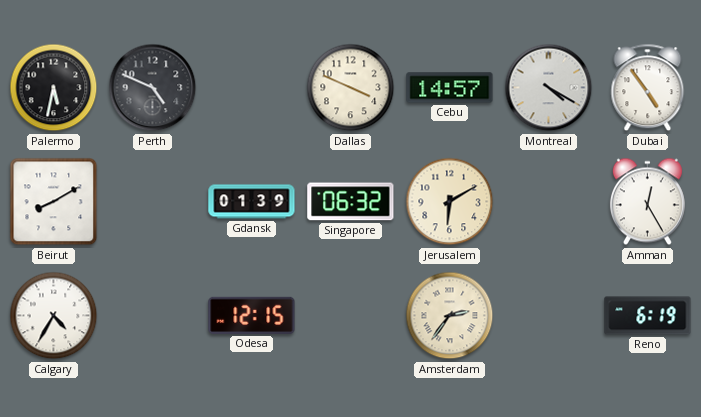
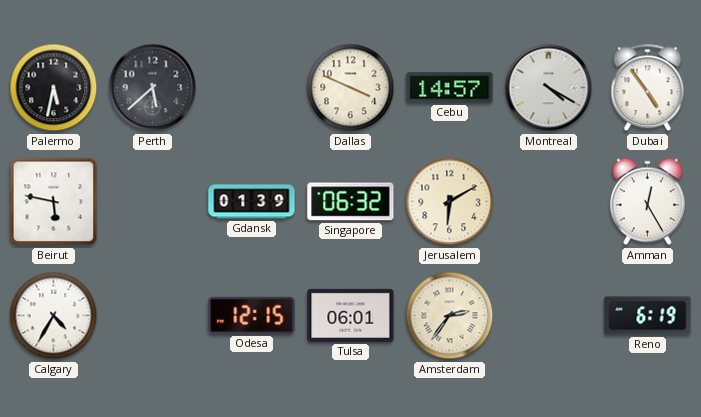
Perth: 4:49 -> 5:38 (153, 88)
Beirut: 8:10 -> 5:47 (54, 202)
Tulsa: none -> 06:01 (351, 315)
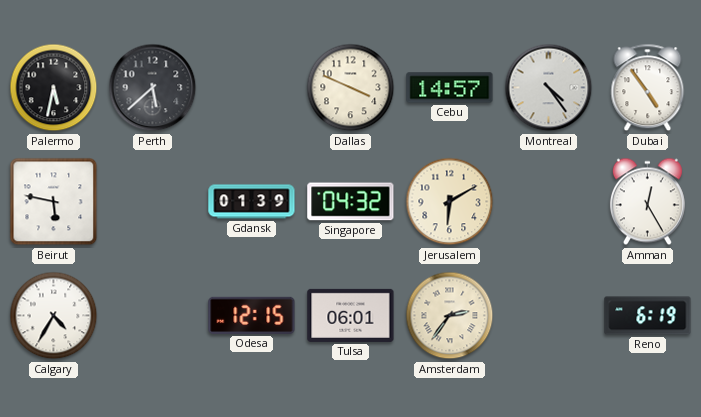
Montreal: 4:20 -> 4:24 (549, 88)
Singapore: 06:32 -> 04:32 (351, 202)
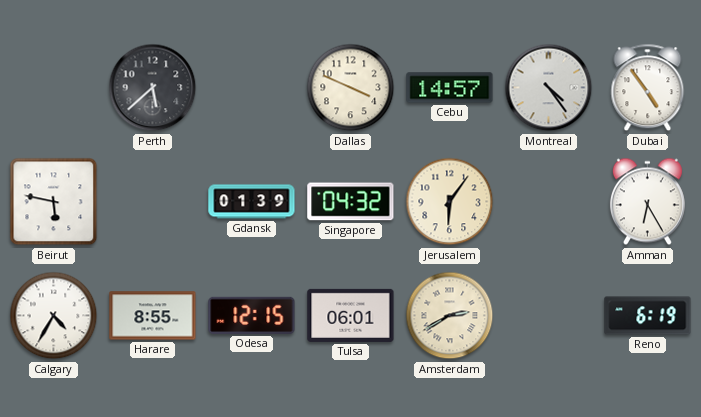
Palermo: 5:32 -> none (54, 88)
Jerusalem: 6:10 -> 6:06 (450, 202)
Amman: 12:25 -> 6:25 (647, 202)
Harare: none -> 8:55 (153, 316)
Amsterdam: 2:36 -> 2:40 (450, 316)
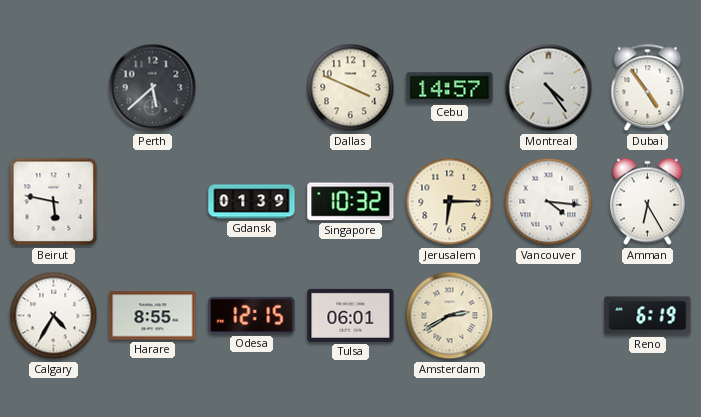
Singapore: 04:32 -> 10:32 (351, 202)
Jerusalem: 6:06 -> 6:15 (450, 202)
Vancouver: none -> 4:16 (549, 202)
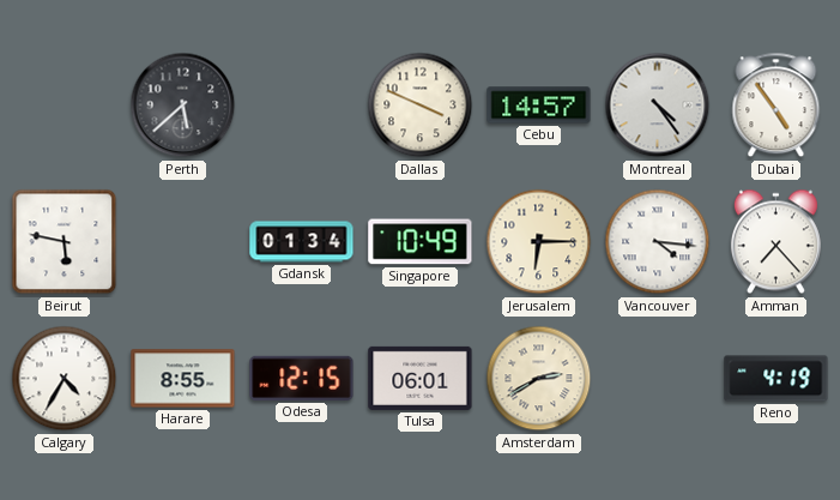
Gdansk: 01:39 -> 01:34 (302, 242)
Singapore: 10:32 -> 10:49 (421, 242)
Amman: 6:25 -> 7:23 (775, 242)
Reno: 6:19 -> 4:19 (776, 379)
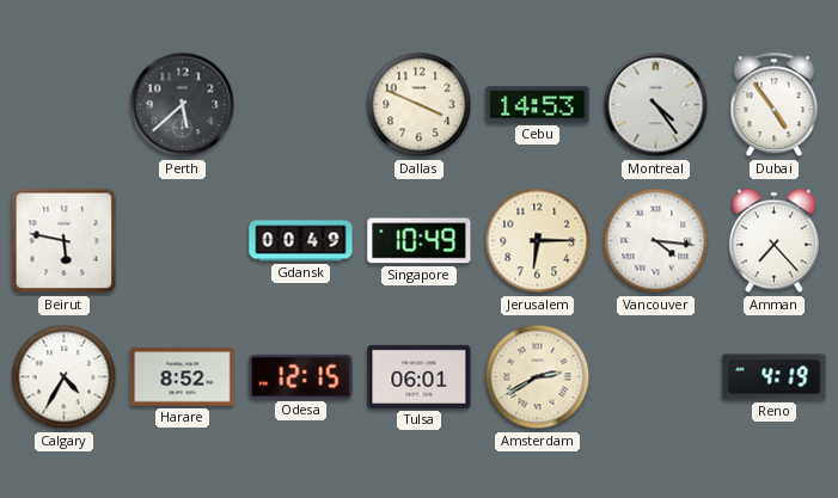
Cebu: 14:57 -> 14:53 (538, 105)
Gdansk: 01:34 -> 00:49 (301, 241)
Harare: 8:55 -> 8:52 (183, 377)
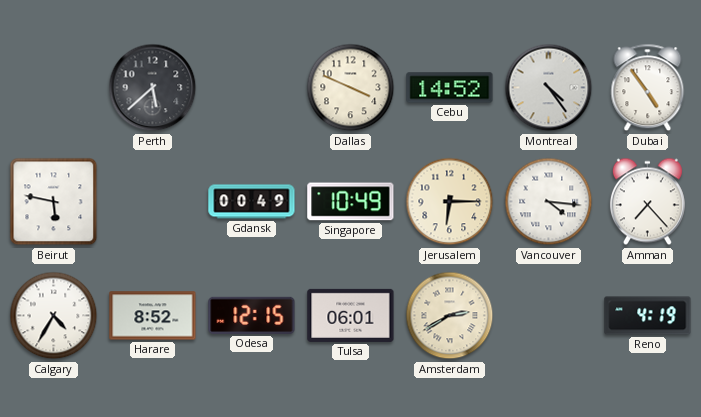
Cebu: 14:53 -> 14:52 (450, 88)
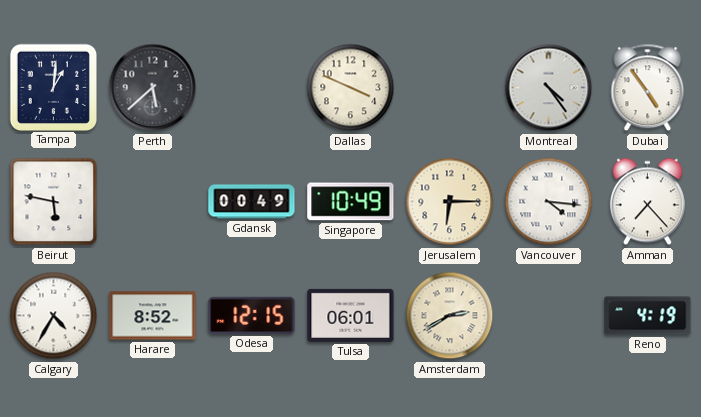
Tampa: none -> 1:01 (53, 87)
Cebu: 14:52 -> none (450, 88)
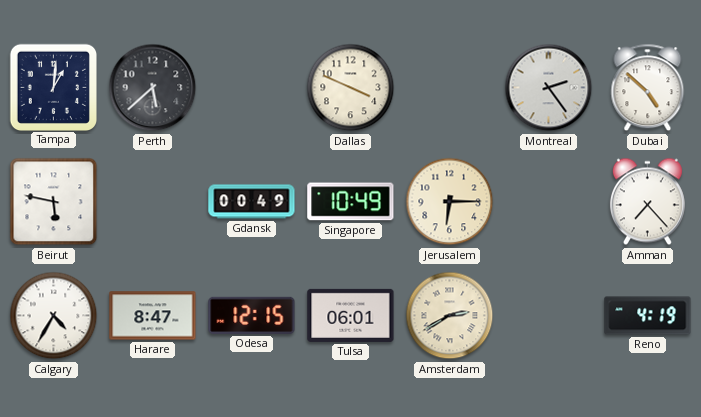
Montreal: 4:24 -> 2:24 (549, 88)
Dubai: 4:54 -> 4:52 (648, 88)
Vancouver: 4:16 -> none (549, 202)
Harare: 8:52 -> 8:47 (153, 316)
